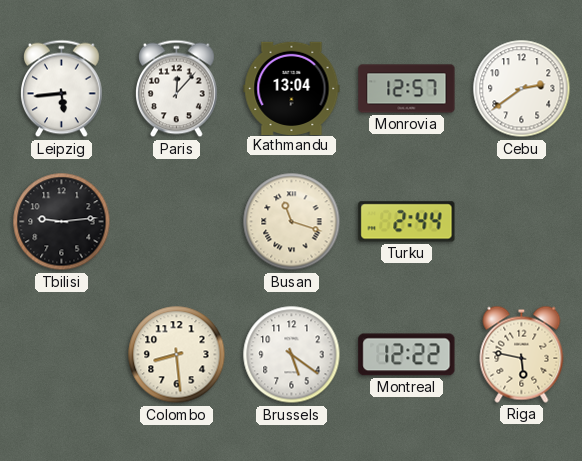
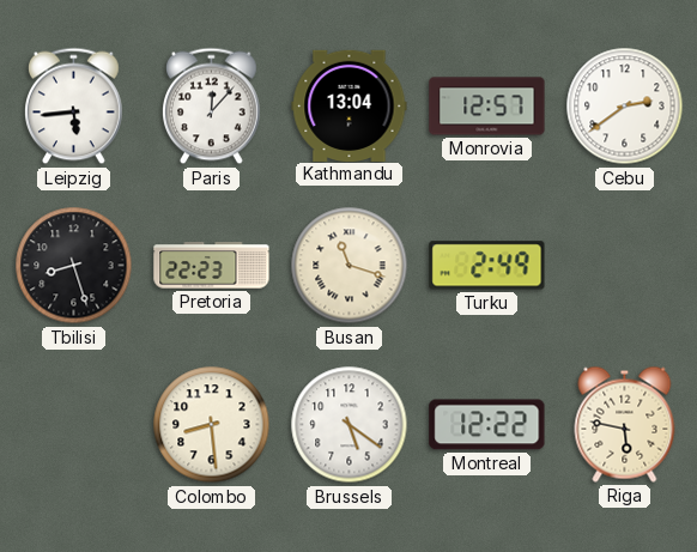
Tbilisi: 9:14 -> 8:27 (74, 266)
Pretoria: none -> 22:23 (212, 266)
Turku: 2:44 -> 2:49 (487, 266)
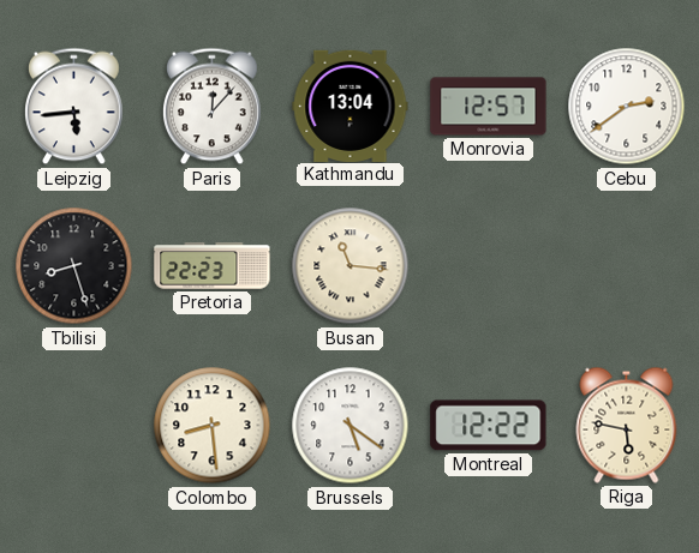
Busan: 11:18 -> 11:16 (351, 266)
Turku: 2:49 -> none (487, 266)
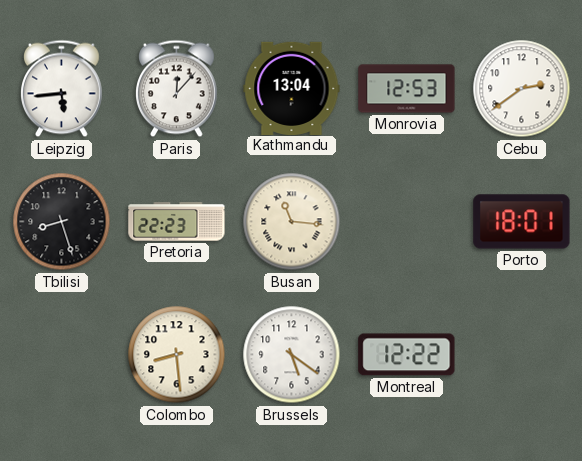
Monrovia: 12:57 -> 12:53 (407, 89)
Porto: none -> 18:01 (522, 222)
Riga: 5:47 -> none (627, 425)
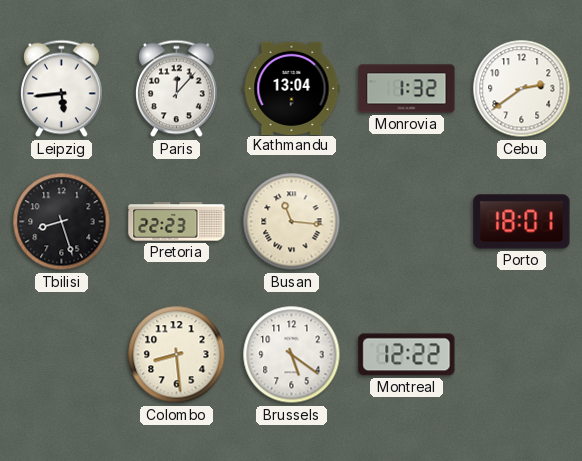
Monrovia: 12:53 -> 1:32 (407, 89)
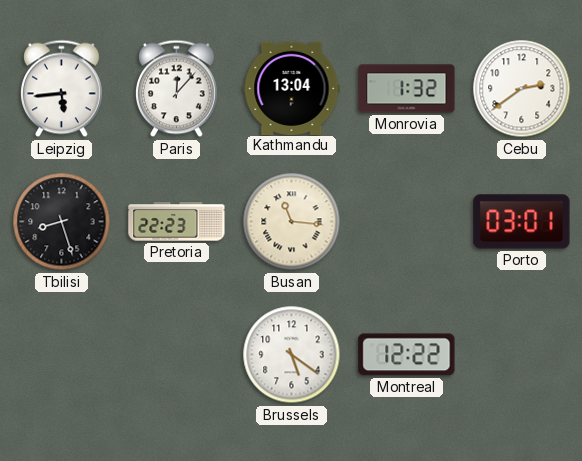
Porto: 18:01 -> 03:01 (522, 222)
Colombo: 8:29 -> none (177, 355)
